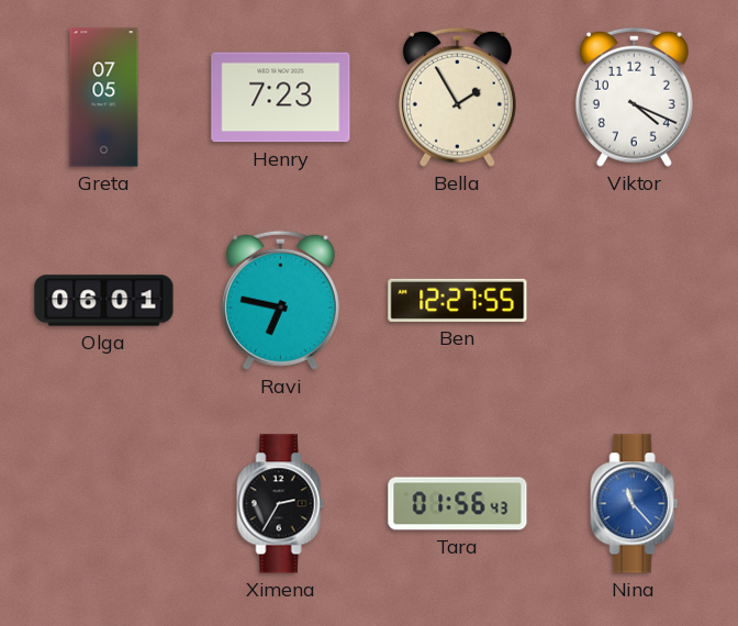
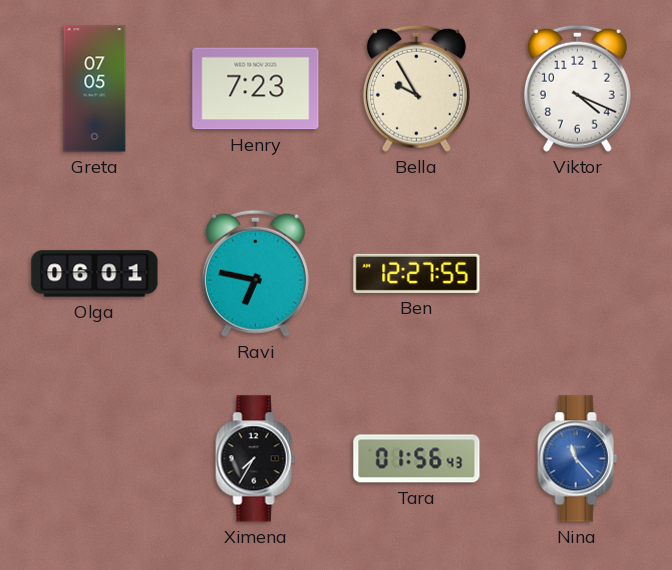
Bella: 1:55 -> 9:55 (416, 88)
Ximena: 2:35 -> 7:35 (256, 459)
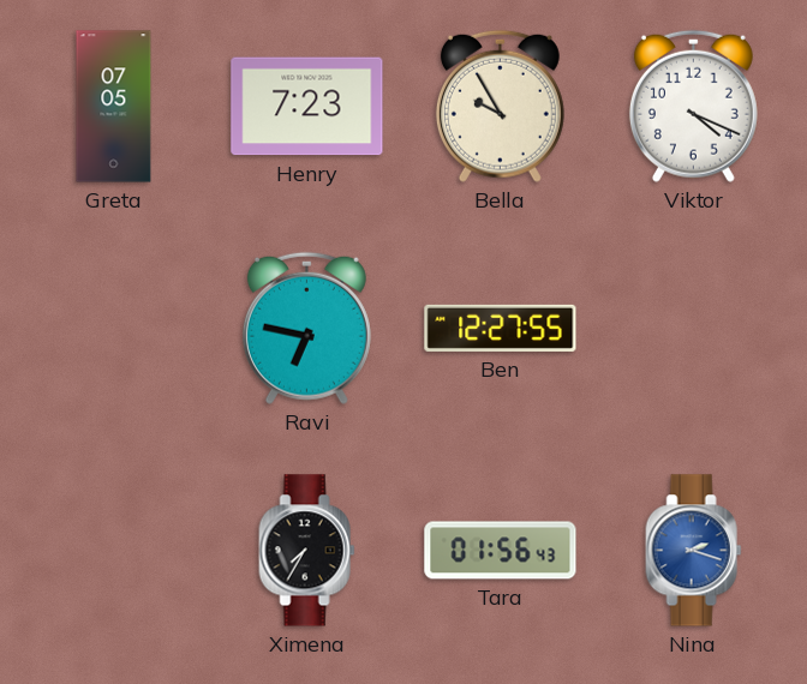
Olga: 06:01 -> none (95, 274)
Nina: 11:23 -> 2:18 (694, 551)
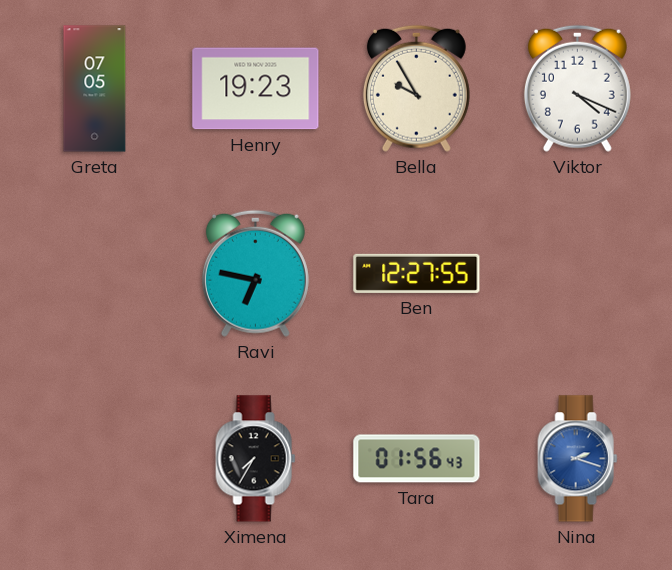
Henry: 7:23 -> 19:23 (256, 89)
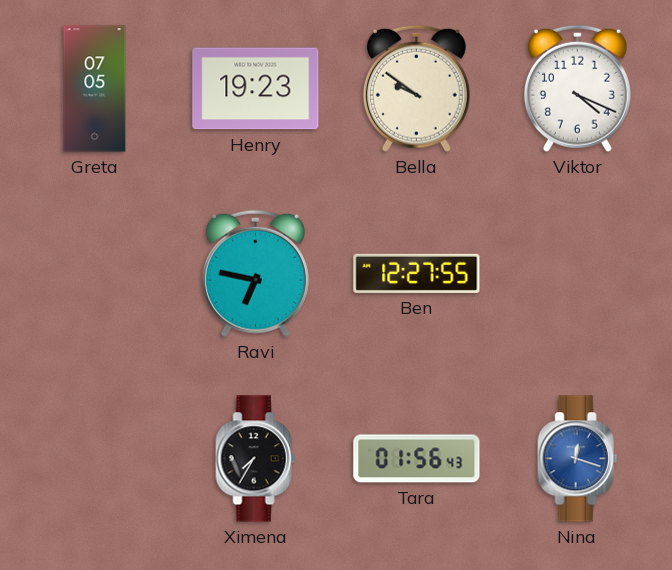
Bella: 9:55 -> 9:51 (416, 88)
Nina: 2:18 -> 12:18 (578, 459)
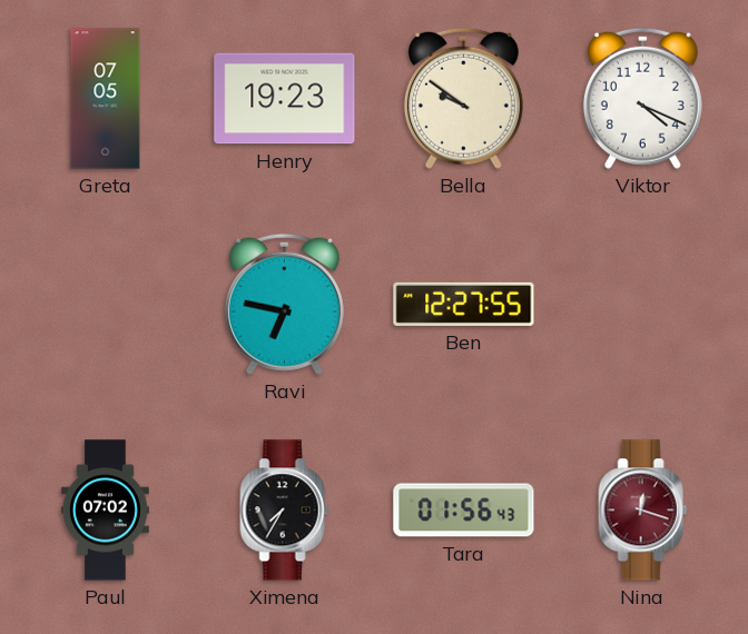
Paul: none -> 07:02 (105, 511)
Nina dial: blue -> burgundy (643, 511)
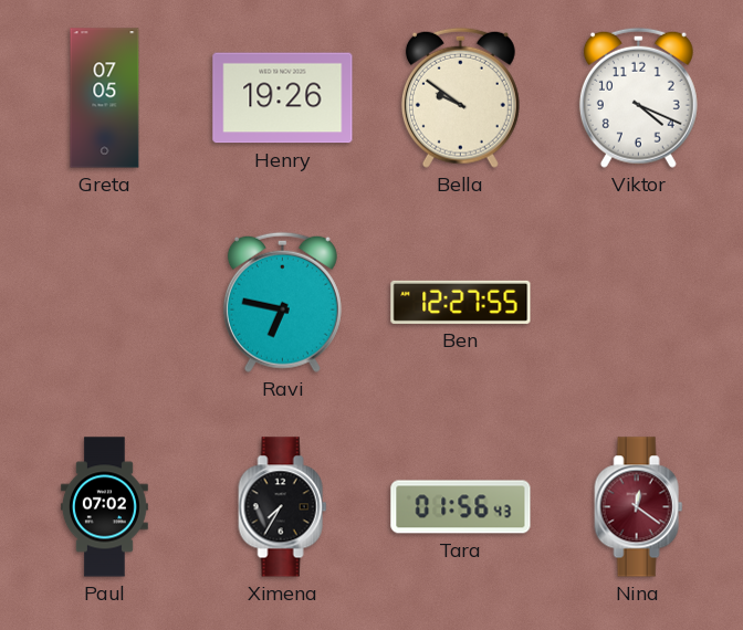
Henry: 19:23 -> 19:26 (283, 98)
Nina: 12:18 -> 12:21 (639, 507)
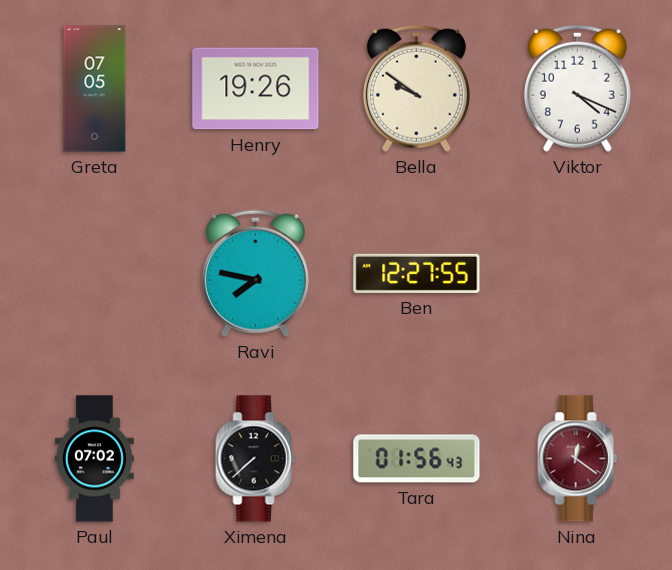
Ravi: 6:47 -> 7:47 (255, 273)
Ximena: 7:35 -> 7:38 (256, 459)
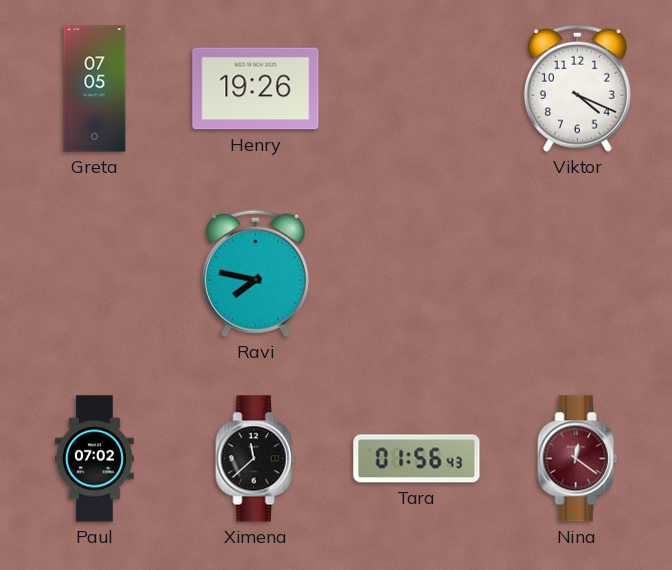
Bella: 9:51 -> none (416, 88)
Ben: 12:27 -> none (417, 273)
Ximena: 7:38 -> 11:38 (256, 459)
